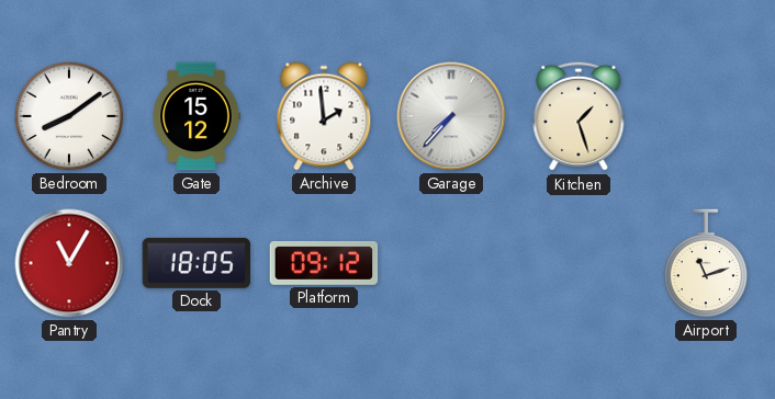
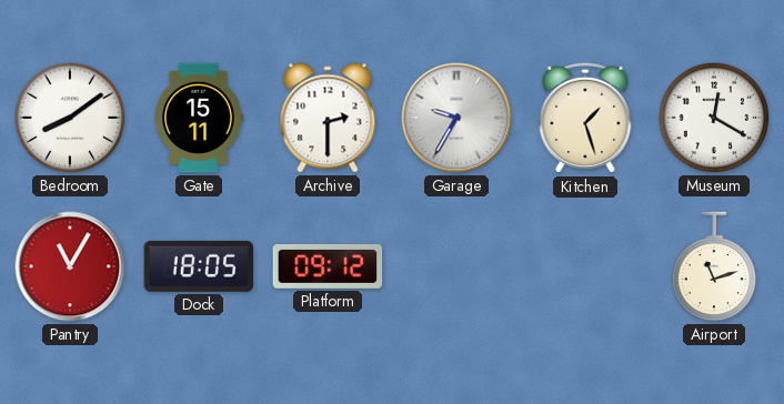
Gate: 15:12 -> 15:11 (199, 118)
Archive: 1:59 -> 2:30 (328, 118)
Garage: 7:37 -> 9:35 (456, 118)
Museum: none -> 12:20 (714, 118)
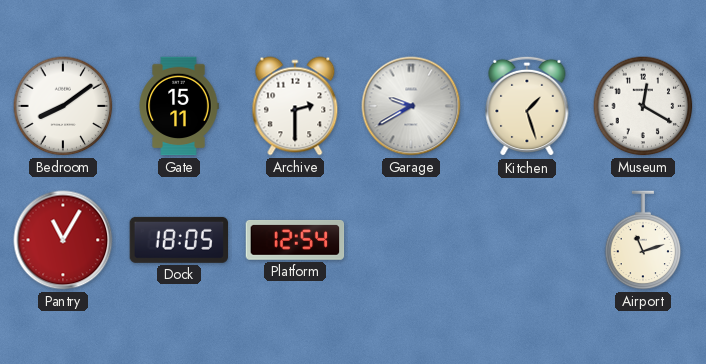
Garage: 9:35 -> 9:40 (411, 106)
Platform: 09:12 -> 12:54 (295, 241)
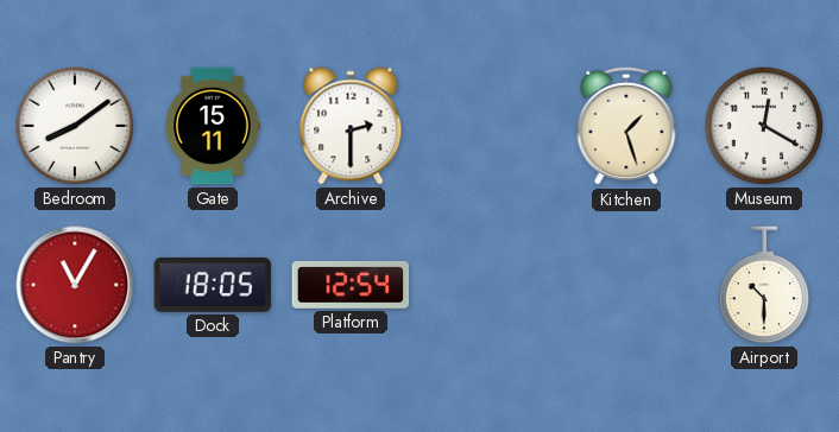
Garage: 9:40 -> none (411, 106)
Airport: 11:12 -> 10:30 (764, 285)
